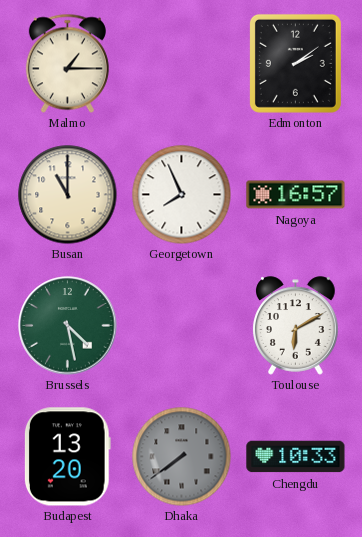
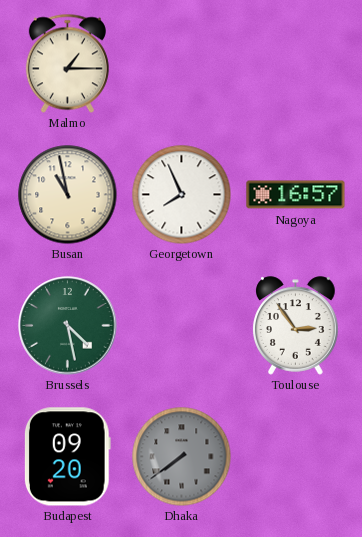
Edmonton: 2:09 -> none (295, 63)
Busan: 11:00 -> 10:58 (68, 195)
Toulouse: 6:10 -> 2:54 (296, 326)
Budapest: 13:20 -> 09:20 (67, 457)
Chengdu: 10:33 -> none (296, 457)
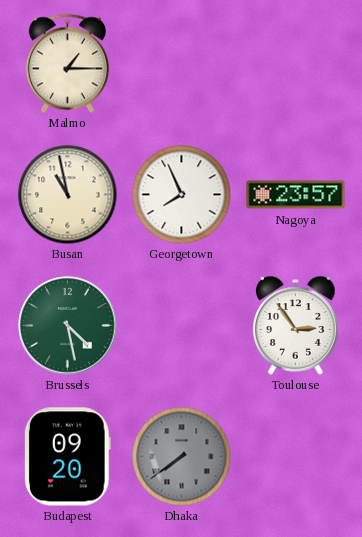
Nagoya: 16:57 -> 23:57 (296, 195)
